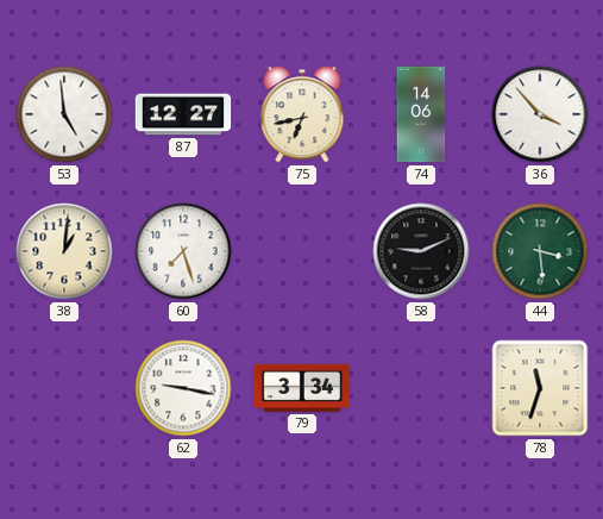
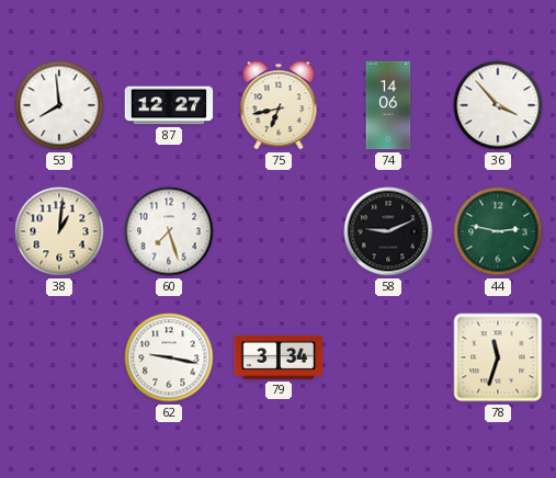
53: 4:59 -> 7:59 (59, 105)
44: 3:29 -> 2:47 (498, 231)
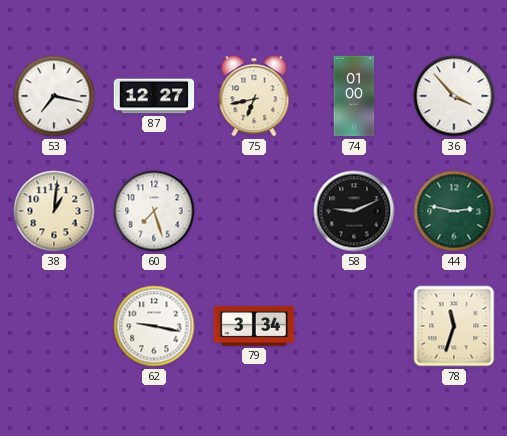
53: 7:59 -> 7:17 (54, 96)
74: 14:06 -> 01:00 (354, 96)
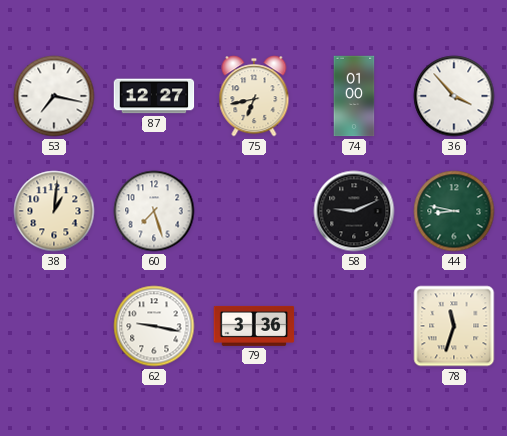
44: 2:47 -> 8:47 (454, 211)
79: 3:34 -> 3:36 (254, 326)
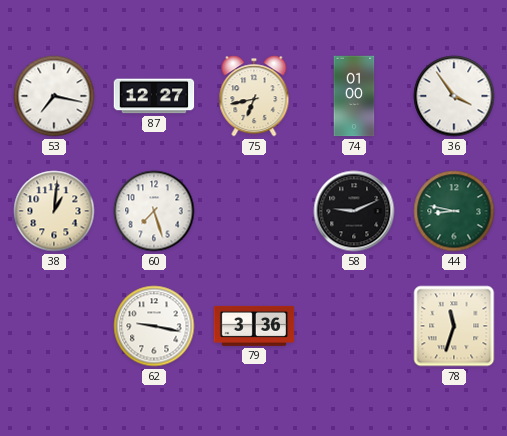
36: 3:53 -> 3:54 (454, 96)
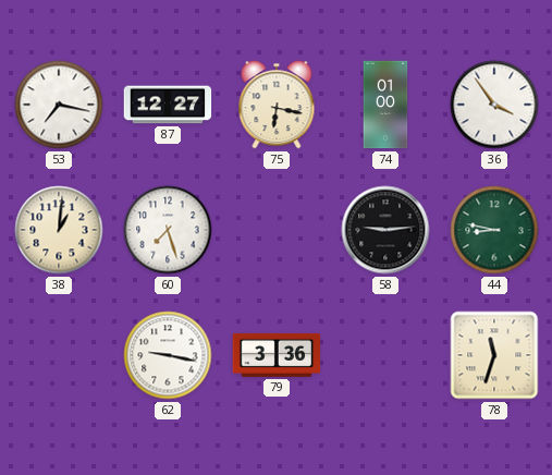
75: 6:43 -> 6:17 (277, 105)
58: 9:11 -> 9:14 (385, 230)
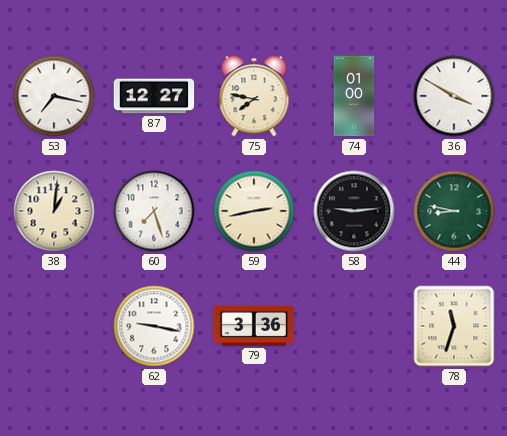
75: 6:17 -> 7:47 (254, 96)
36: 3:54 -> 3:50 (454, 96)
59: none -> 2:43 (254, 211)
